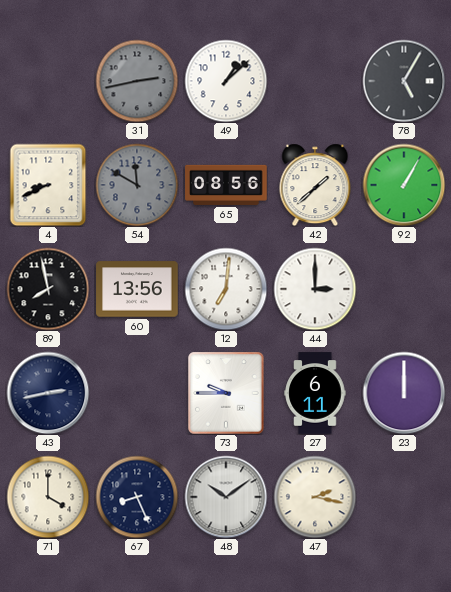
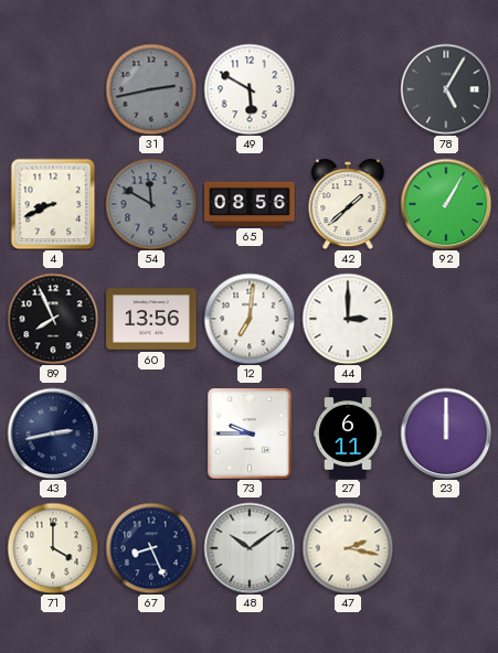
49: 1:08 -> 5:50 (250, 89)
89: 7:58 -> 7:56 (53, 319)
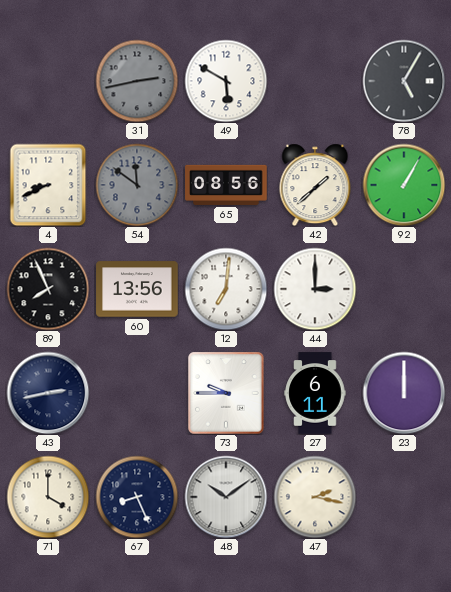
54: 11:50 -> 11:51 (137, 185)
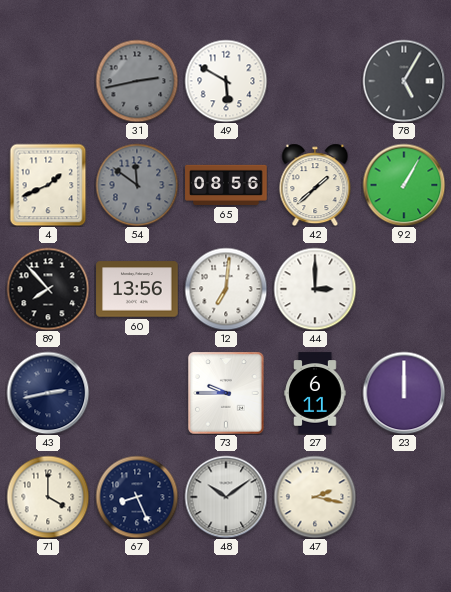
4: 8:41 -> 1:41 (48, 185)
89: 7:56 -> 7:53 (48, 289)
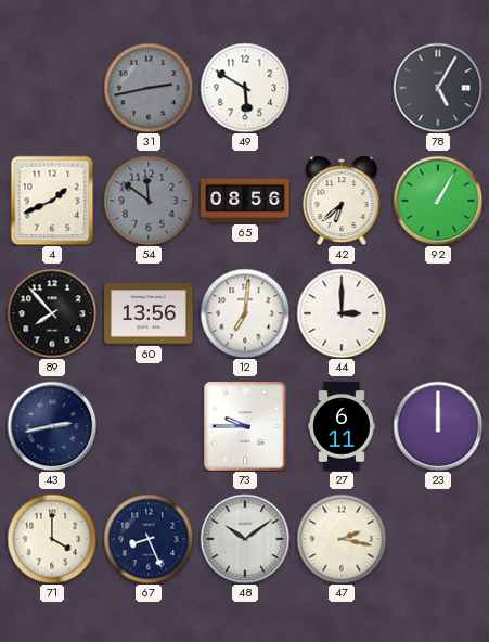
42: 1:38 -> 6:38 (342, 201)
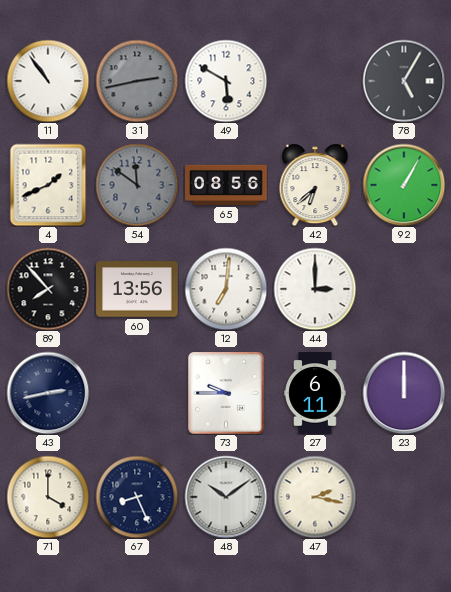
11: none -> 10:54 (48, 81)
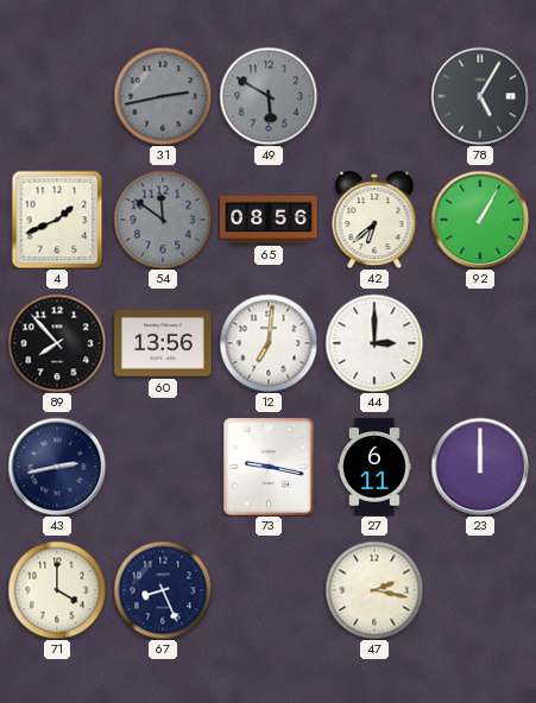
11: 10:54 -> none (48, 81)
49 dial: white -> grey (269, 96)
73: 9:45 -> 9:17 (269, 467)
48: 10:09 -> none (226, 497)
